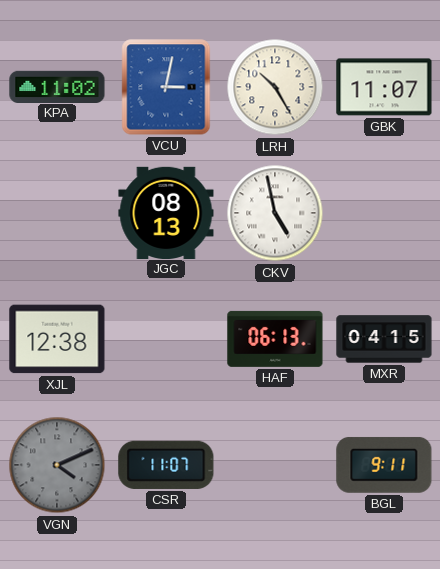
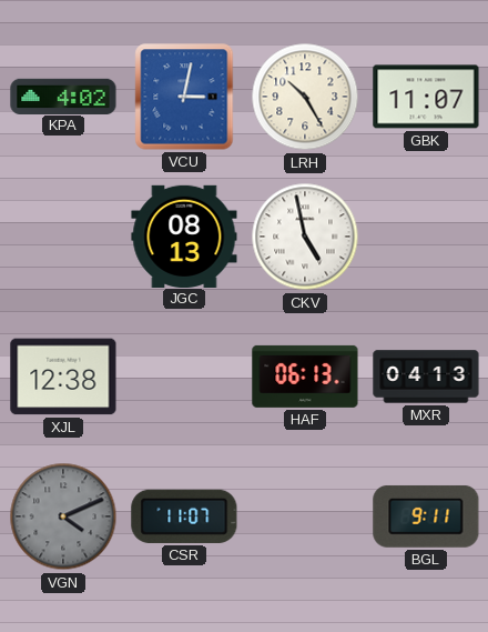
KPA: 11:02 -> 4:02 (63, 96)
MXR: 04:15 -> 04:13 (426, 377)
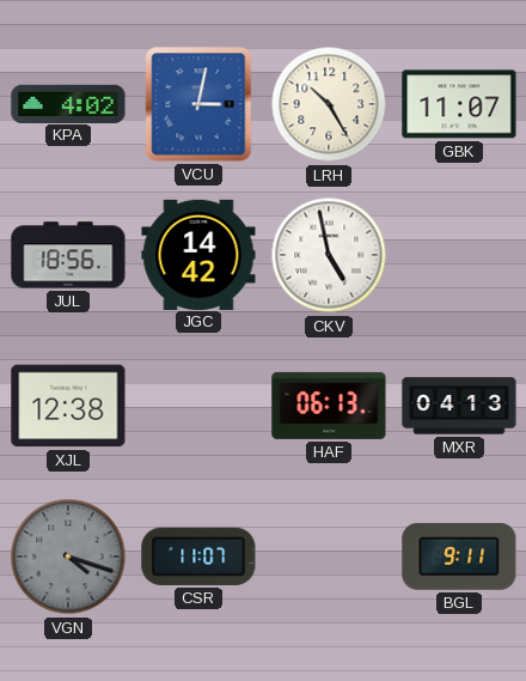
JUL: none -> 18:56 (68, 255)
JGC: 08:13 -> 14:42 (198, 254)
VGN: 4:11 -> 4:18 (68, 557)
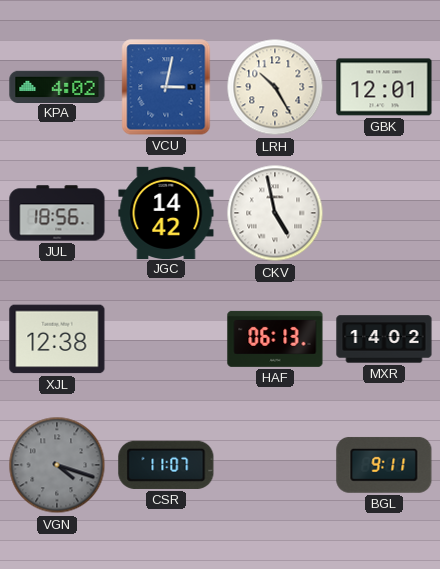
GBK: 11:07 -> 12:01 (384, 87)
MXR: 04:13 -> 14:02 (384, 339)
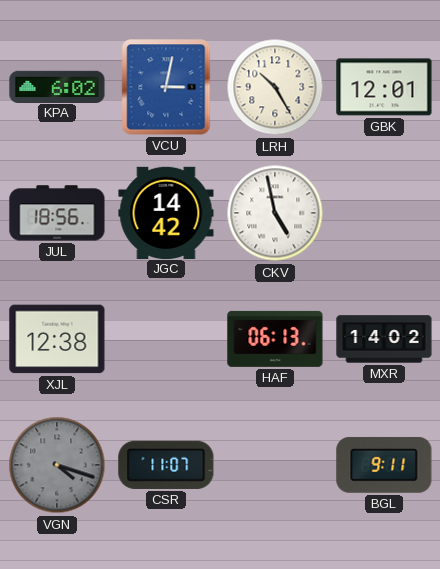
KPA: 4:02 -> 6:02 (57, 86)
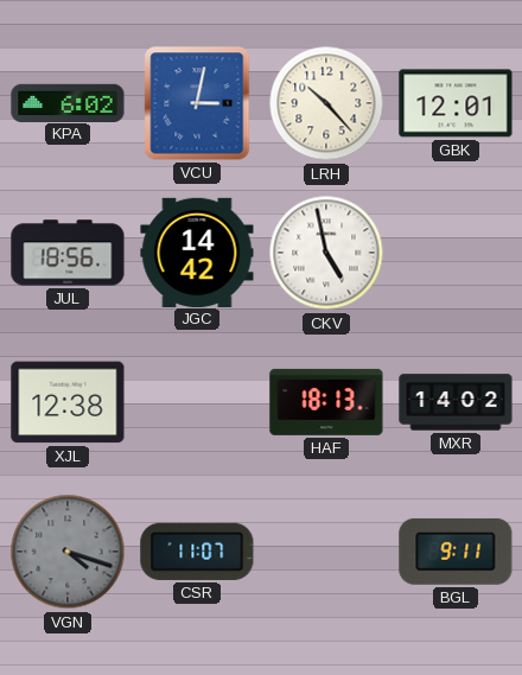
LRH: 10:25 -> 10:23 (326, 103)
HAF: 06:13 -> 18:13 (326, 402)
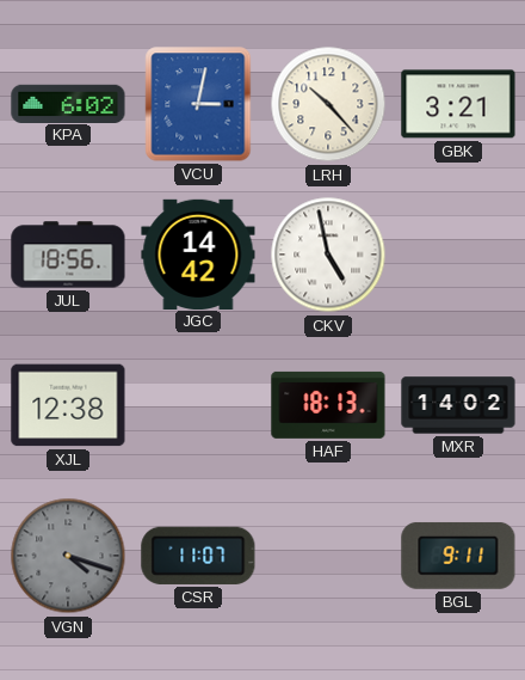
GBK: 12:01 -> 3:21 (458, 104)
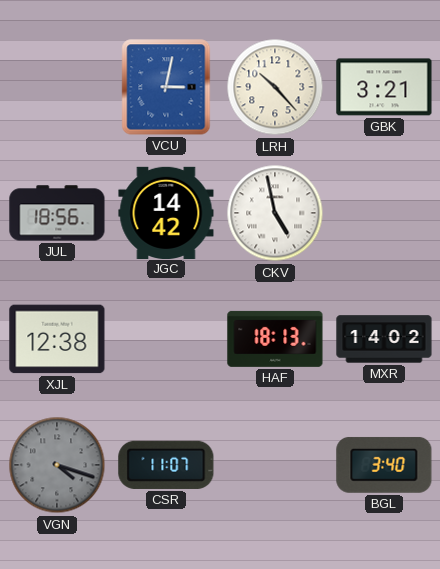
KPA: 6:02 -> none (68, 103)
BGL: 9:11 -> 3:40 (384, 465)
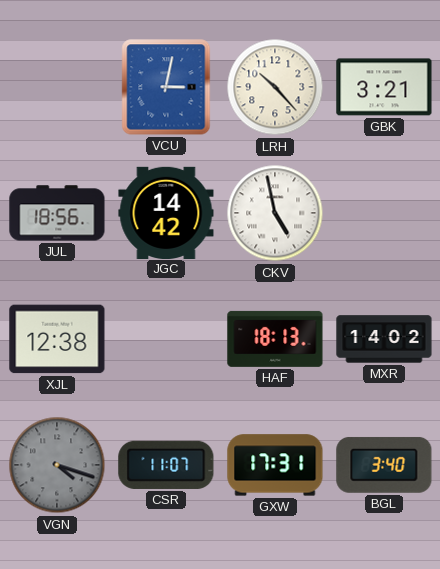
GXW: none -> 17:31 (275, 465)
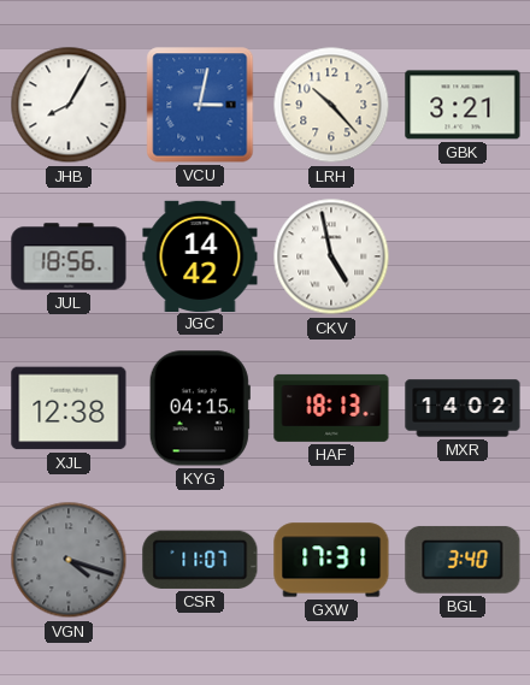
JHB: none -> 8:05 (69, 105)
KYG: none -> 04:15 (200, 408)
